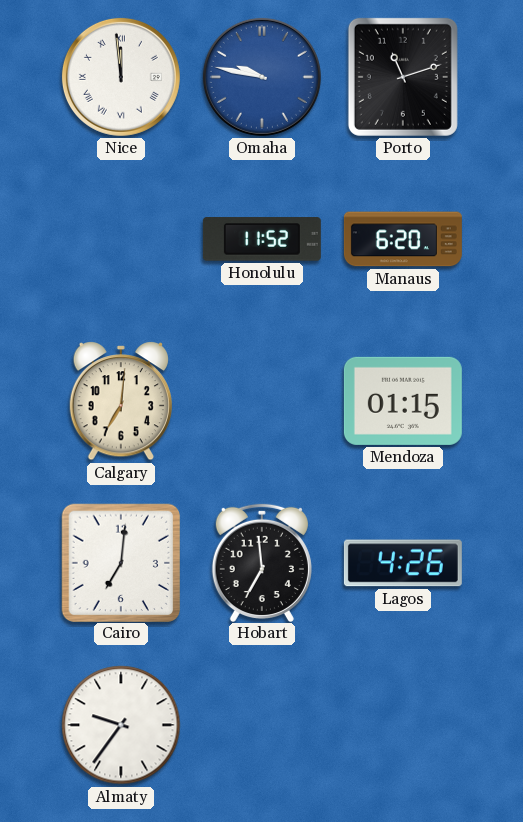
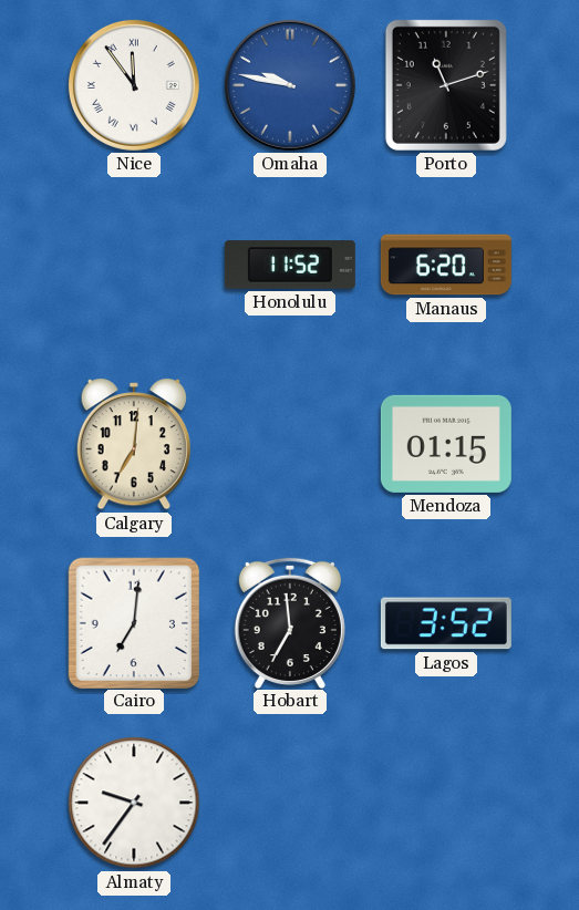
Nice: 11:59 -> 11:54 (134, 85)
Lagos: 4:26 -> 3:52 (446, 623)
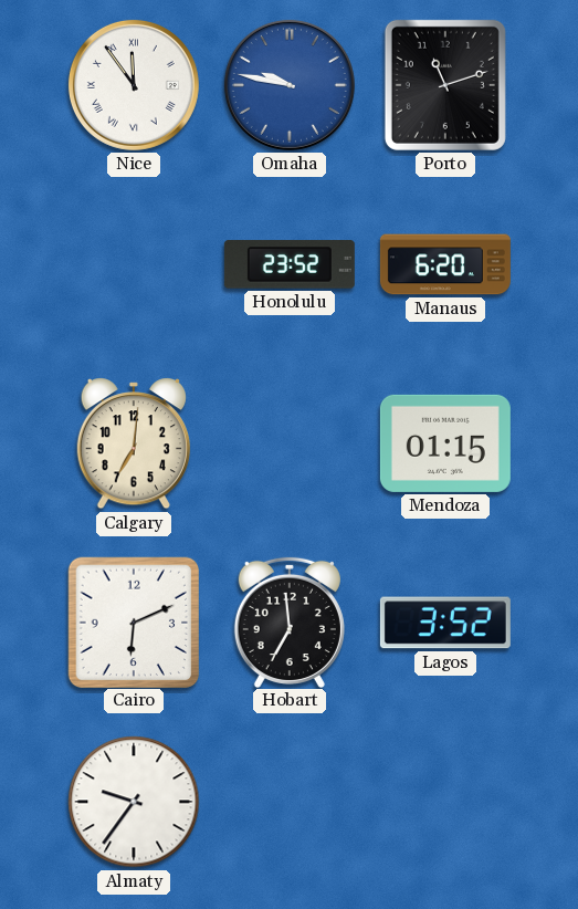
Honolulu: 11:52 -> 23:52 (290, 264)
Cairo: 7:01 -> 6:11 (133, 621)
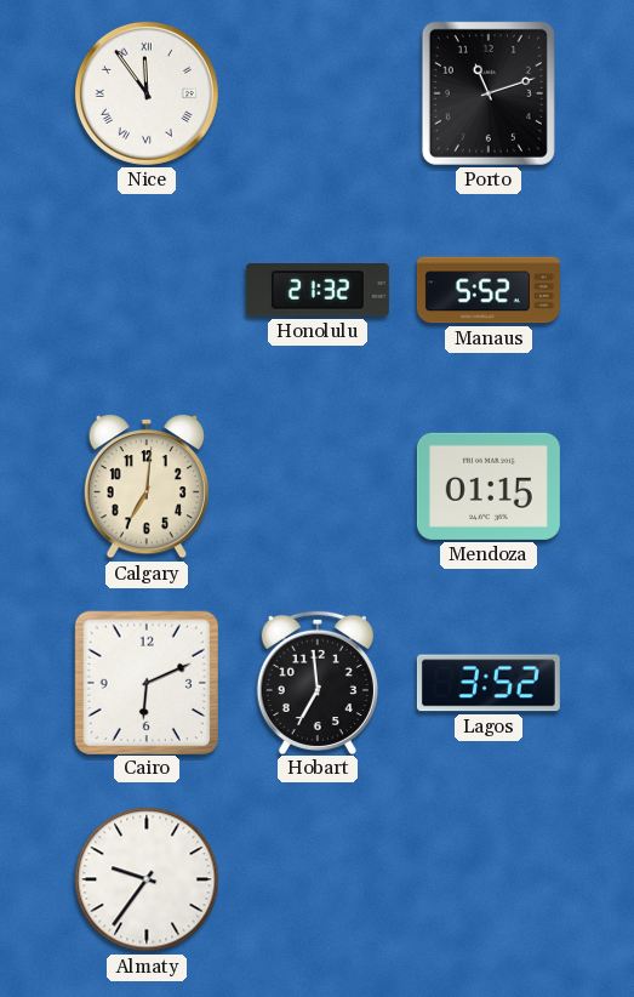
Omaha: 9:47 -> none (290, 85)
Honolulu: 23:52 -> 21:32 (318, 290)
Manaus: 6:20 -> 5:52 (489, 290)
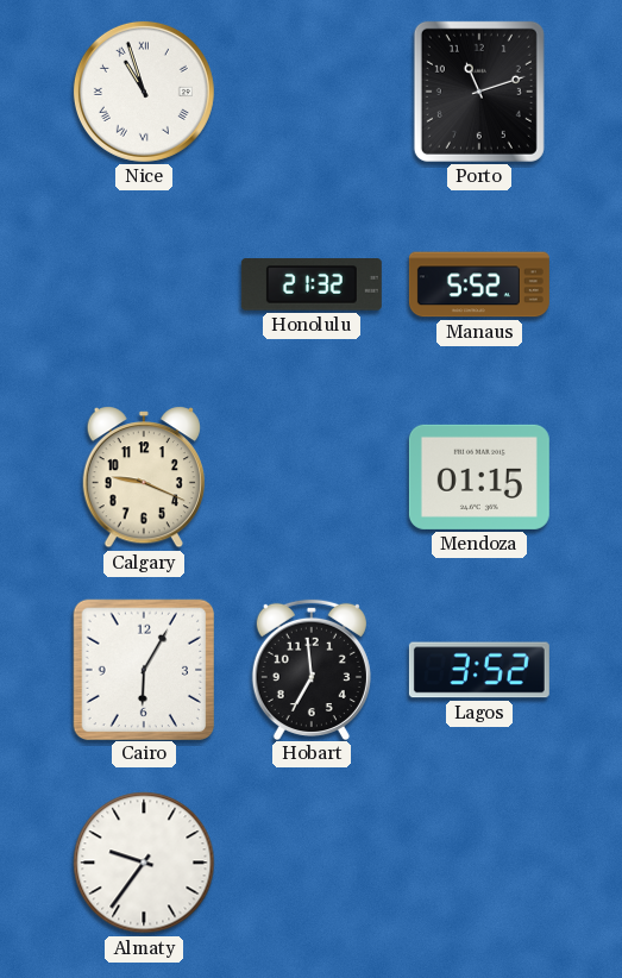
Nice: 11:54 -> 10:57 (144, 92)
Calgary: 7:01 -> 9:19 (143, 477)
Cairo: 6:11 -> 6:05 (143, 669)
